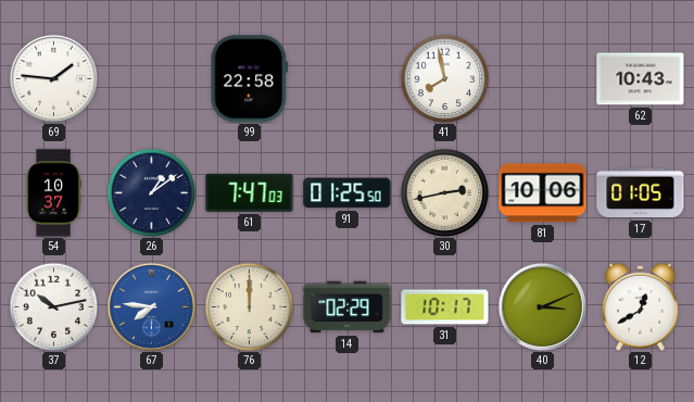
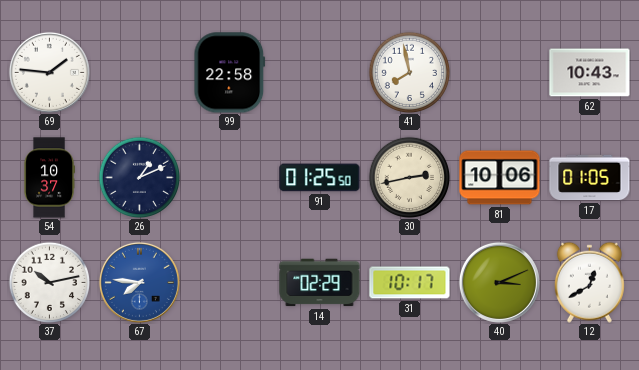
26: 1:09 -> 1:11 (139, 177)
61: 7:47 -> none (250, 192)
76: 12:00 -> none (249, 306)
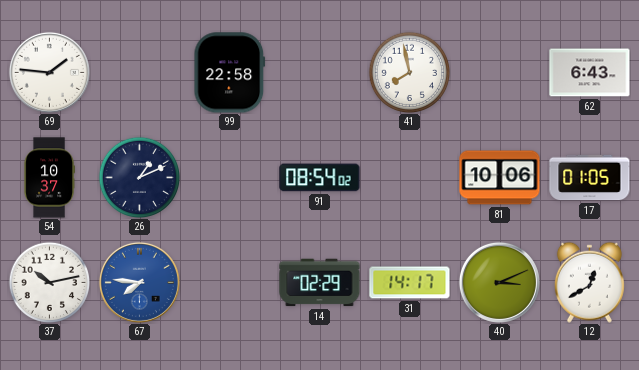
62: 10:43 -> 6:43 (590, 73)
91: 01:25 -> 08:54 (320, 178)
30: 2:43 -> none (409, 177)
31: 10:17 -> 14:17 (410, 283)
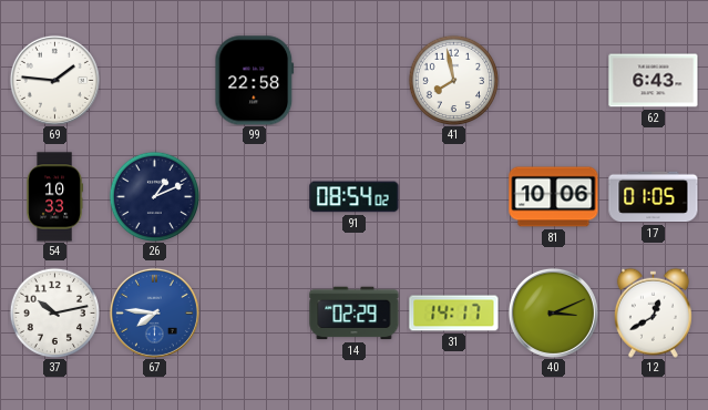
54: 10:37 -> 10:33 (54, 197)
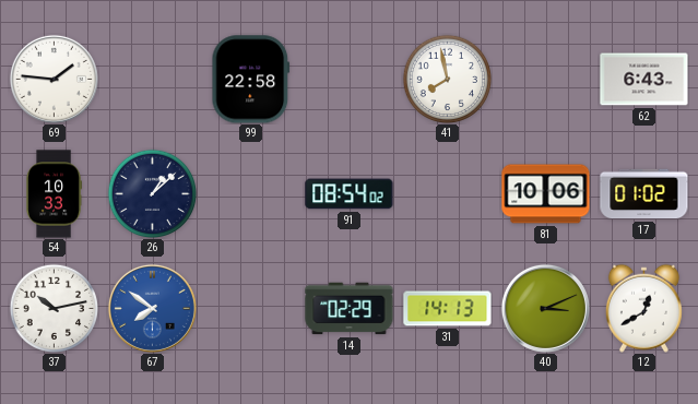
26: 1:11 -> 1:08 (152, 193)
17: 01:05 -> 01:02 (644, 194)
67: 7:46 -> 7:51 (152, 308)
31: 14:17 -> 14:13 (448, 309)
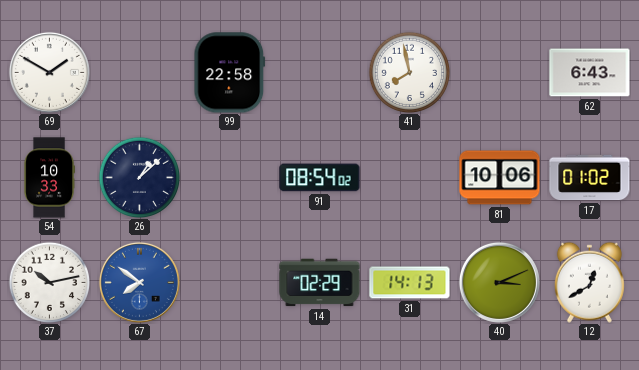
69: 1:46 -> 1:50 (49, 72)
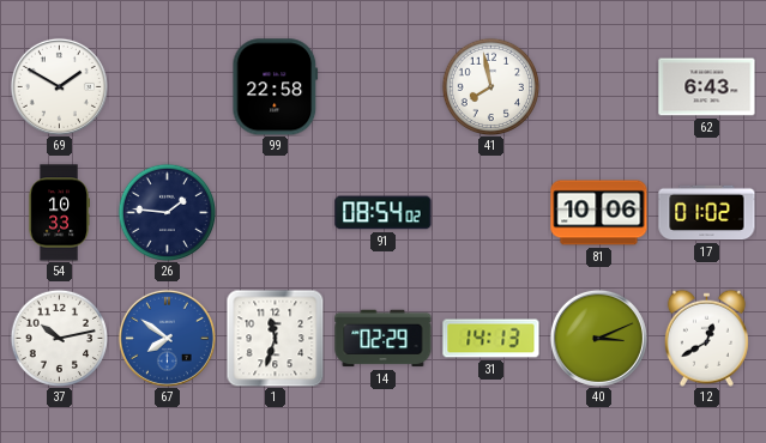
26: 1:08 -> 1:46 (167, 212)
1: none -> 11:33 (275, 338)
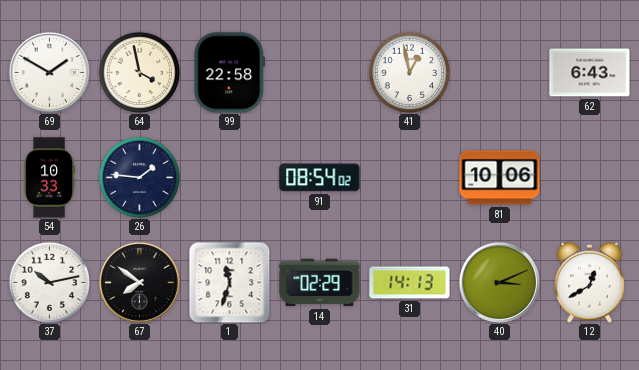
64: none -> 3:58 (139, 72)
41: 7:58 -> 12:58 (409, 72)
17: 01:02 -> none (707, 213)
67 dial: blue -> black (139, 282)
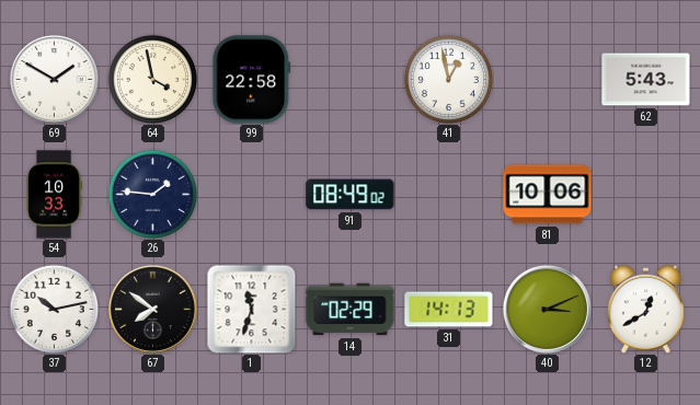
62: 6:43 -> 5:43 (646, 80)
91: 08:54 -> 08:49 (351, 195)
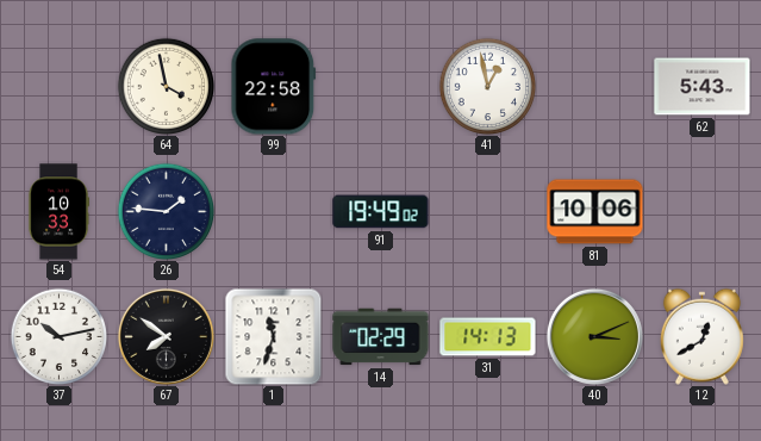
69: 1:50 -> none (54, 79)
91: 08:49 -> 19:49 (381, 212)
